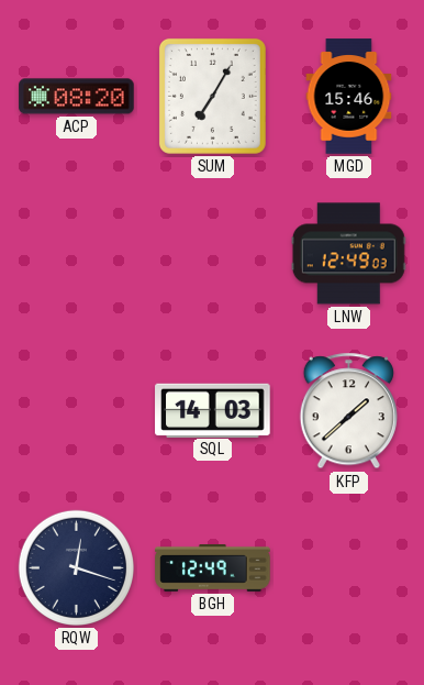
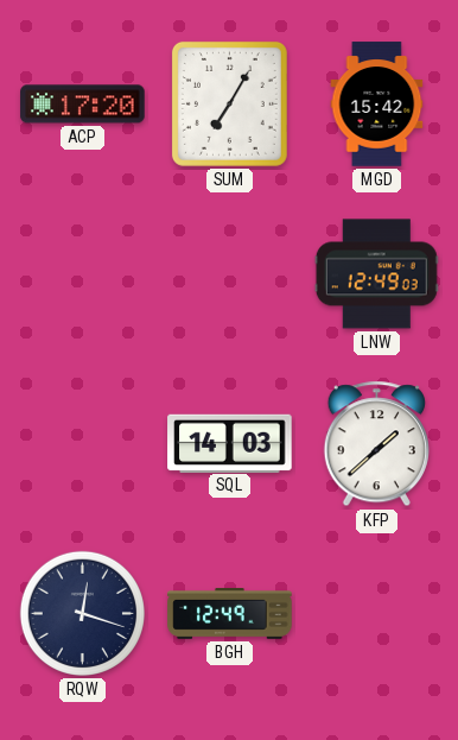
ACP: 08:20 -> 17:20 (83, 105)
MGD: 15:46 -> 15:42 (377, 105)
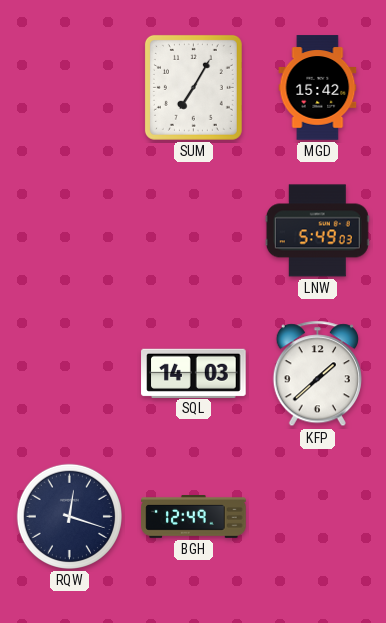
ACP: 17:20 -> none (83, 105)
LNW: 12:49 -> 5:49 (317, 231)
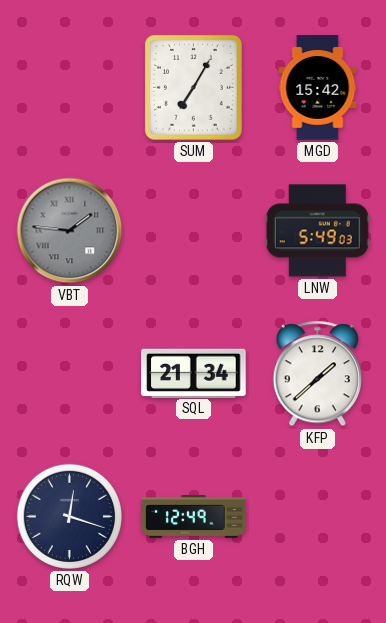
VBT: none -> 1:46 (70, 231)
SQL: 14:03 -> 21:34 (194, 373)
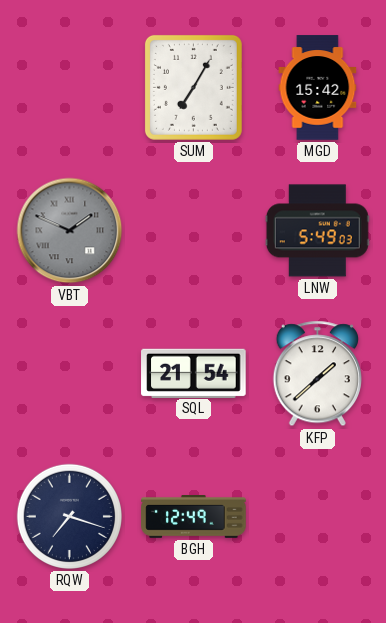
VBT: 1:46 -> 1:49 (70, 231)
SQL: 21:34 -> 21:54 (194, 373)
RQW: 12:18 -> 7:18 (69, 516)
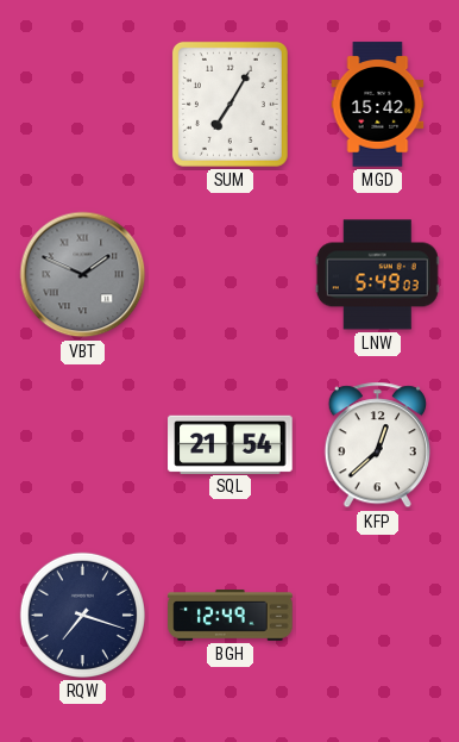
KFP: 1:38 -> 12:38 (377, 445)
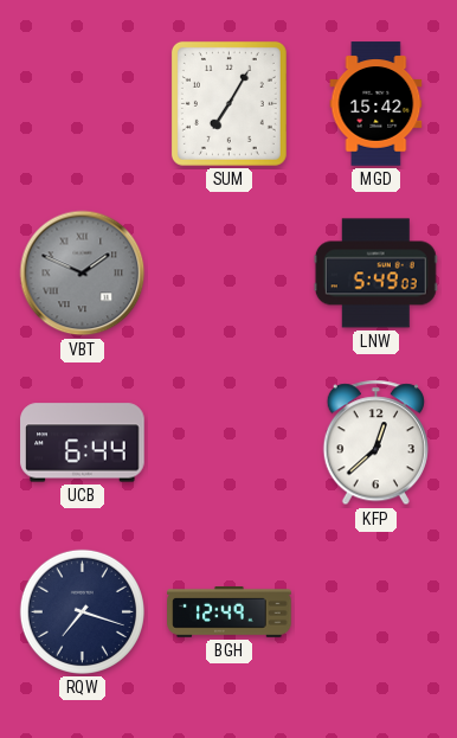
UCB: none -> 6:44 (83, 443)
SQL: 21:54 -> none (231, 444)
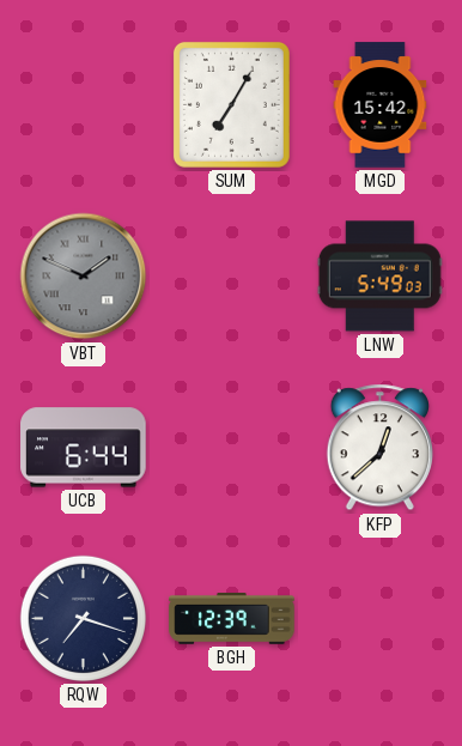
BGH: 12:49 -> 12:39 (232, 619)
